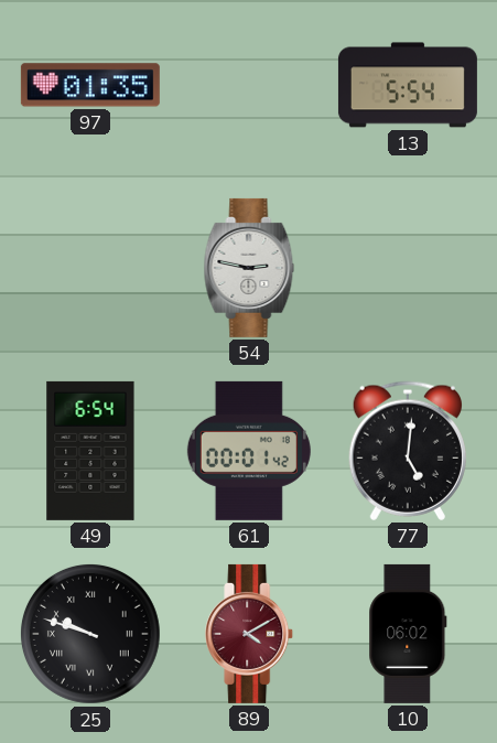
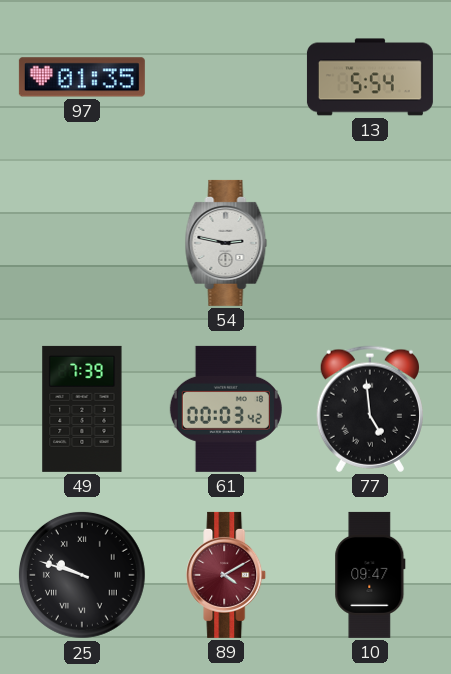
49: 6:54 -> 7:39 (82, 409)
61: 00:01 -> 00:03 (226, 409)
77: 5:01 -> 4:59 (370, 409)
10: 06:02 -> 09:47 (370, 575)
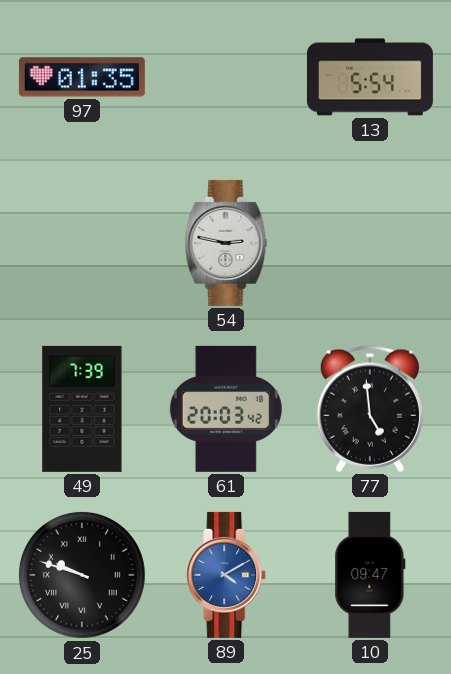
61: 00:03 -> 20:03 (226, 409)
89 dial: burgundy -> blue (227, 575)
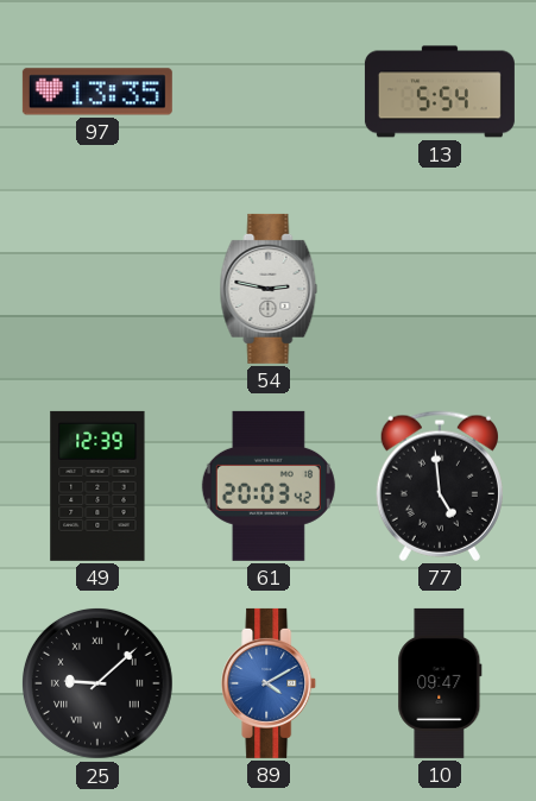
97: 01:35 -> 13:35 (97, 92)
49: 7:39 -> 12:39 (97, 486)
25: 9:48 -> 9:08 (97, 683)
